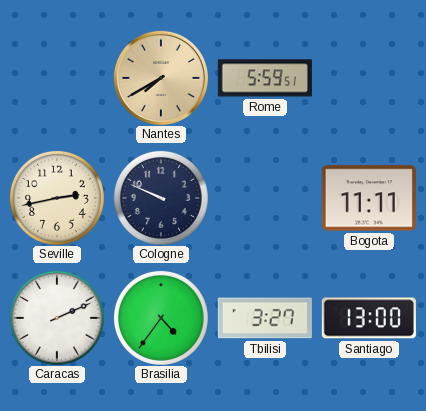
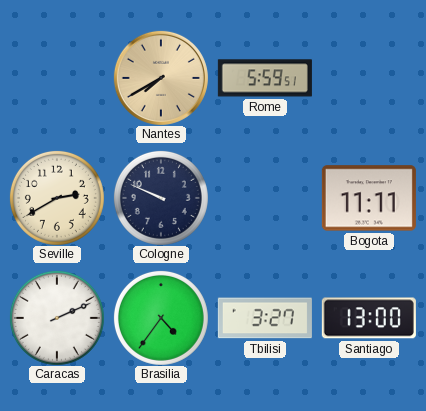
Seville: 2:43 -> 2:40 (57, 198)
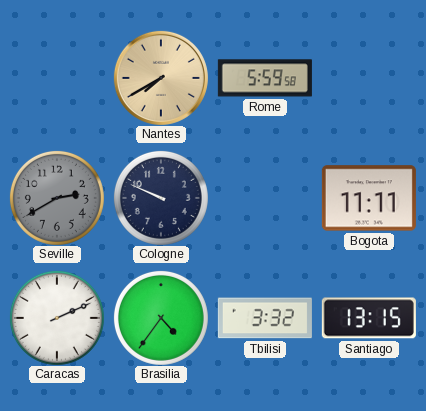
Rome: 5:59:51 -> 5:59:58 (265, 78)
Seville dial: cream -> grey (57, 198)
Tbilisi: 3:27 -> 3:32 (265, 318)
Santiago: 13:00 -> 13:15 (369, 318)
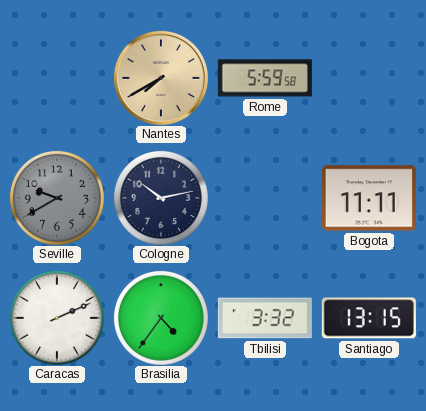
Seville: 2:40 -> 9:40 (57, 198)
Cologne: 9:49 -> 10:13 (161, 198)
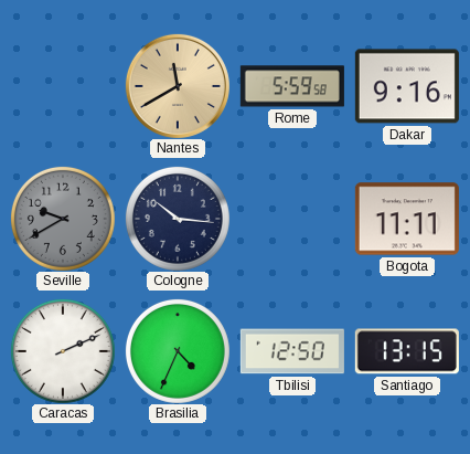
Nantes: 7:40 -> 11:40 (178, 86)
Dakar: none -> 9:16 (407, 86)
Cologne: 10:13 -> 10:16 (178, 219)
Brasilia: 4:36 -> 4:34 (178, 351)
Tbilisi: 3:32 -> 12:50 (292, 351)
